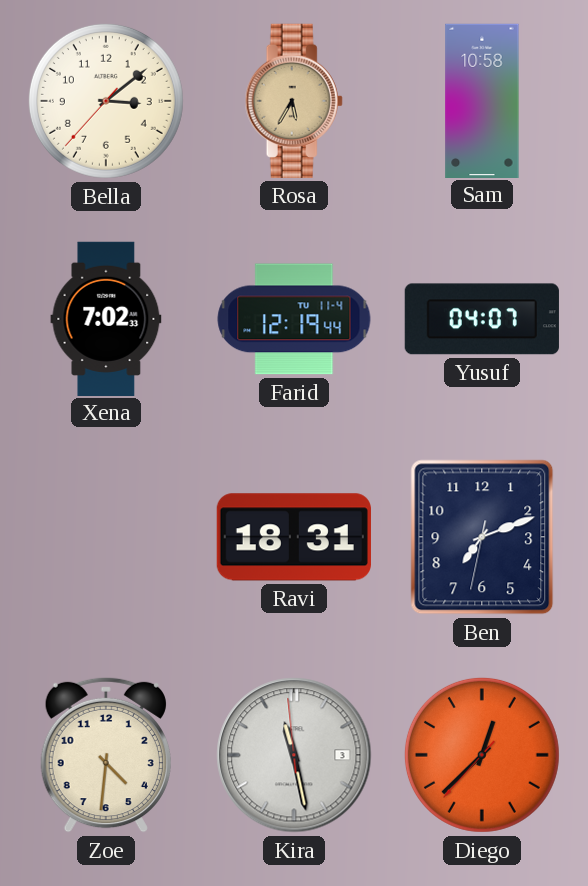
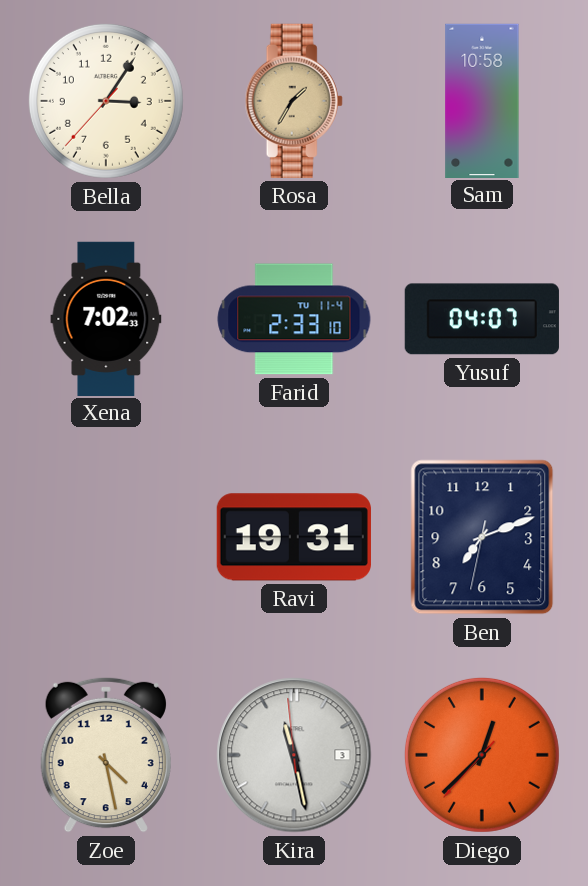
Bella: 3:08 -> 3:05 (106, 101)
Rosa: 5:35 -> 1:35 (294, 101)
Farid: 12:19 -> 2:33 (294, 319)
Ravi: 18:31 -> 19:31 (294, 537)
Zoe: 4:31 -> 4:28 (106, 755)
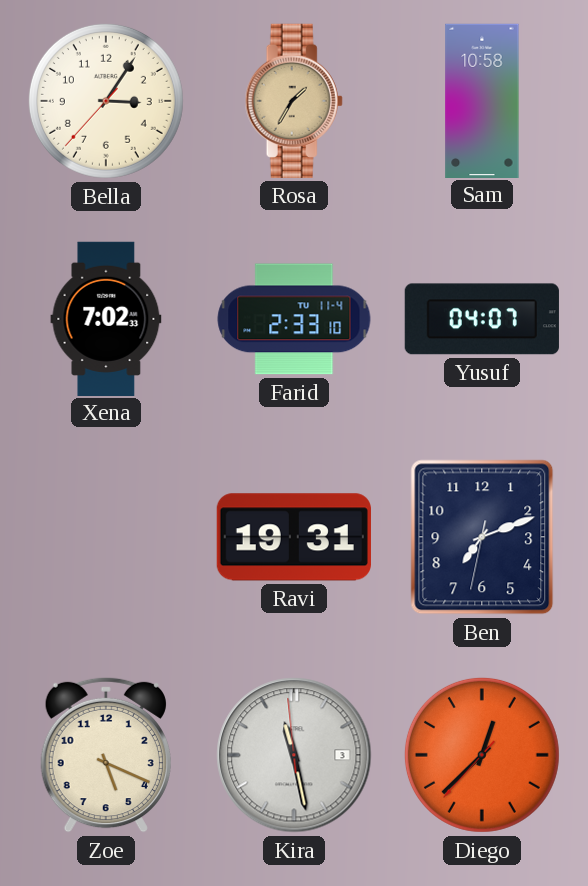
Zoe: 4:28 -> 5:19 (106, 755)
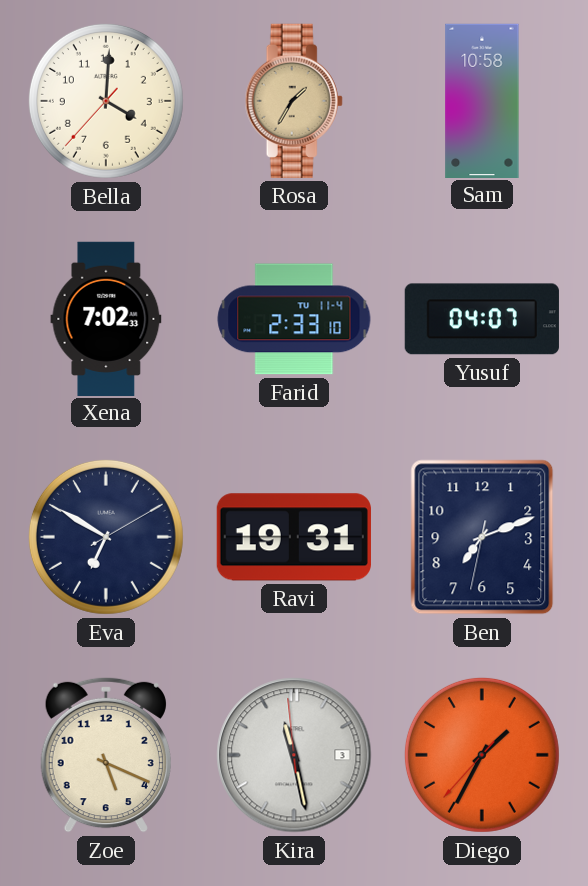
Bella: 3:05 -> 4:00 (106, 101)
Eva: none -> 6:50 (106, 537)
Diego: 12:37 -> 1:34 (482, 755)
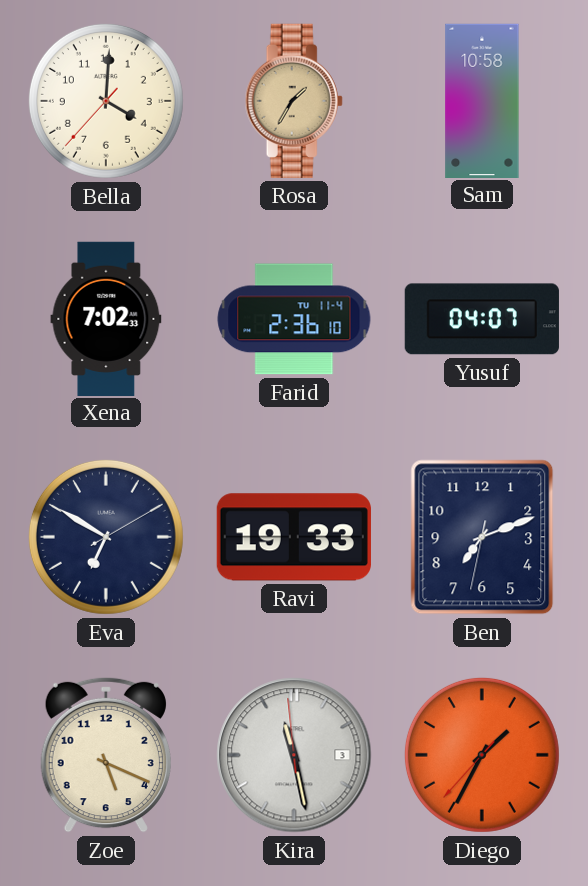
Farid: 2:33 -> 2:36 (294, 319)
Ravi: 19:31 -> 19:33 (294, 537)
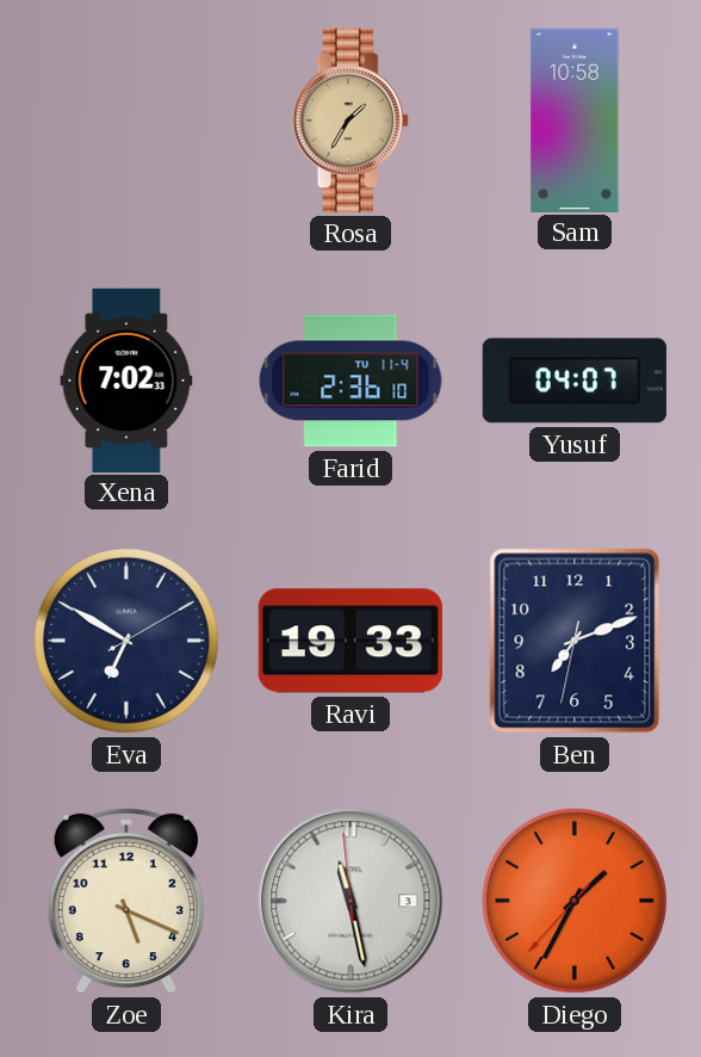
Bella: 4:00 -> none (106, 101)
